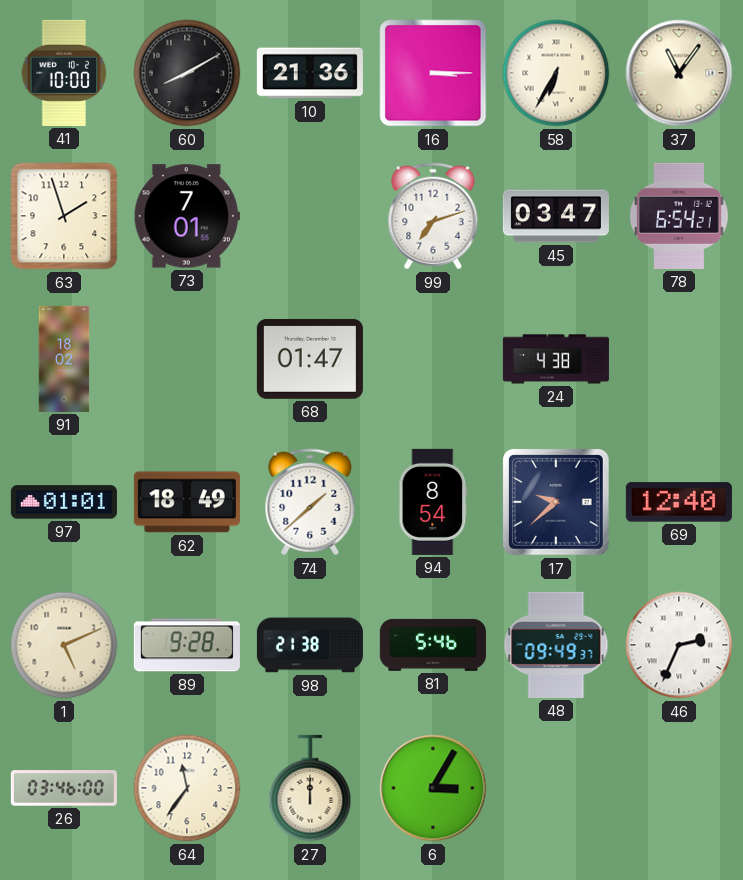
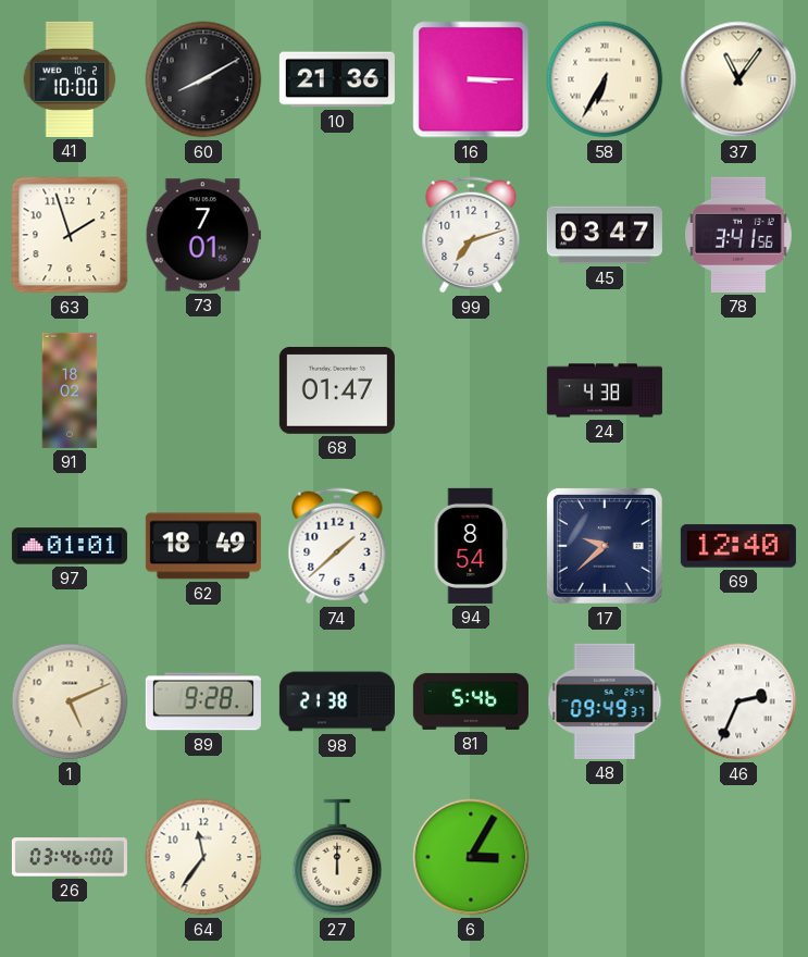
78: 6:54 -> 3:41 (739, 235)
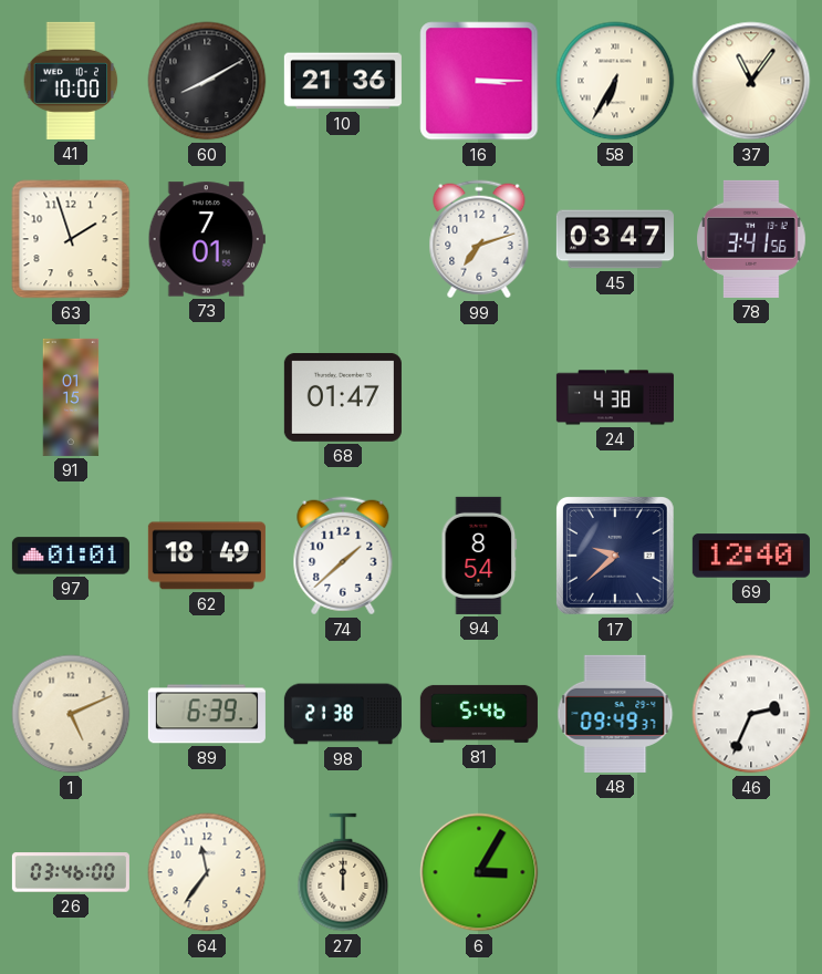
91: 18:02 -> 01:15 (71, 397)
89: 9:28 -> 6:39 (207, 714)
